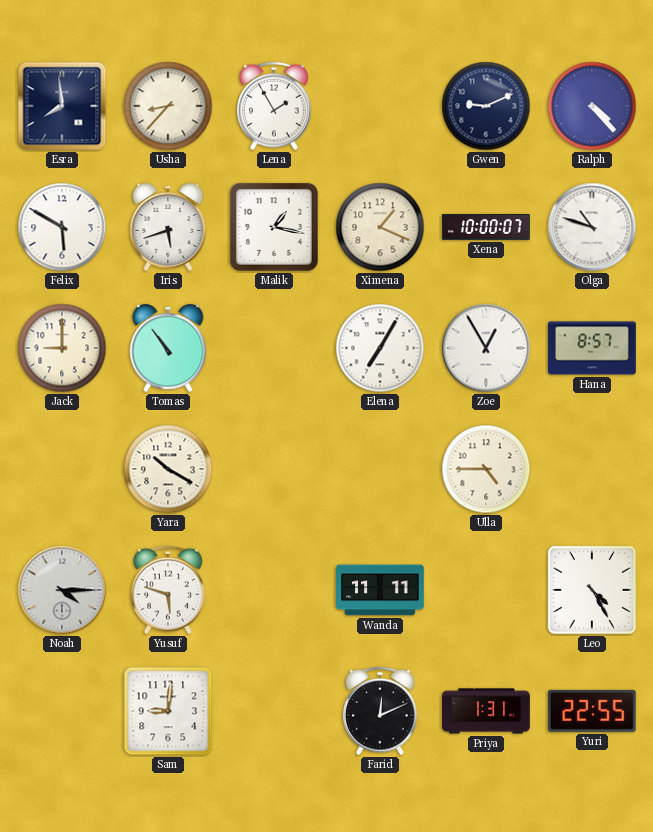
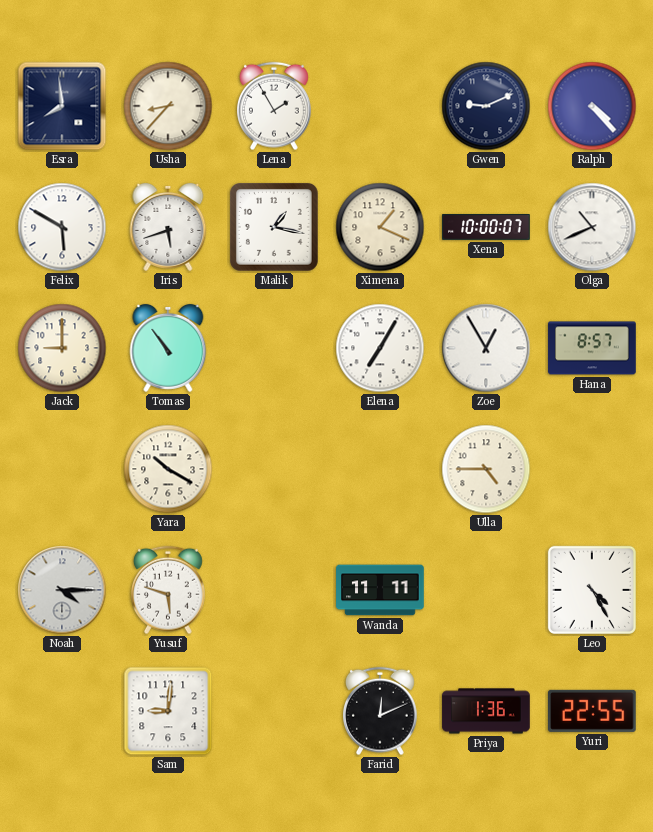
Olga: 10:48 -> 10:41 (592, 227)
Priya: 1:31 -> 1:36 (486, 711)
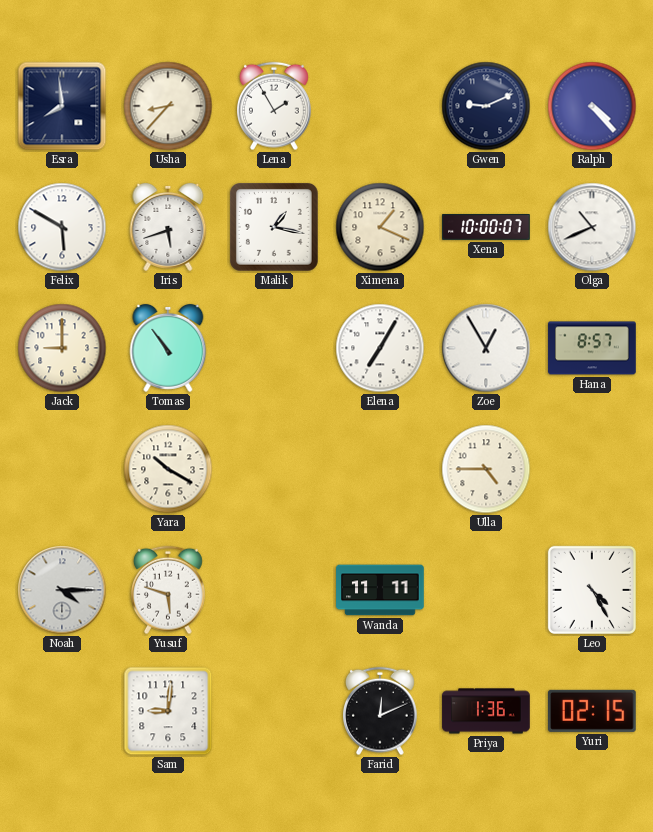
Yuri: 22:55 -> 02:15 (593, 711)
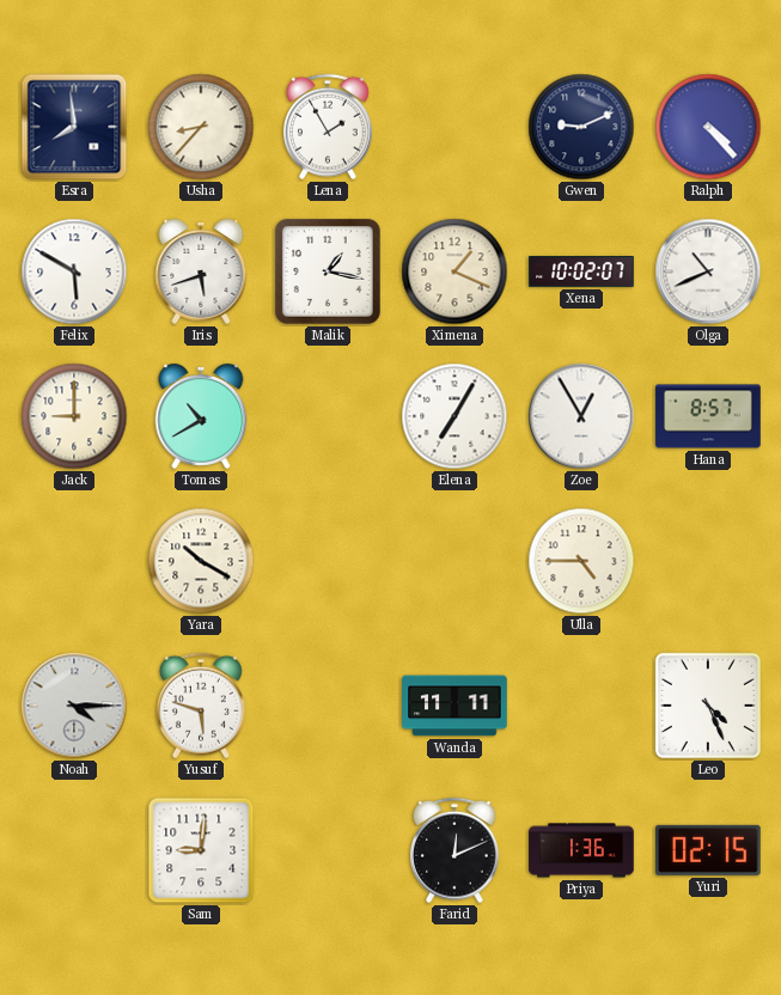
Xena: 10:00 -> 10:02 (581, 273)
Tomas: 10:54 -> 10:40 (201, 416)
Leo: 4:25 -> 4:26 (708, 706)
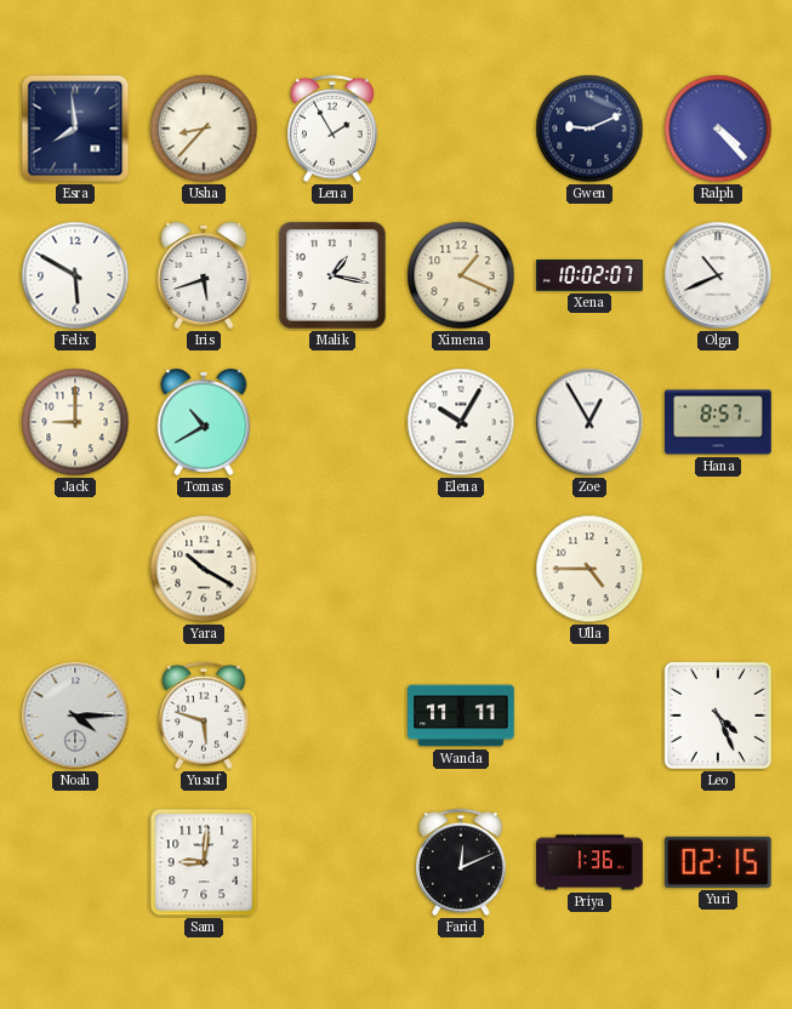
Elena: 7:05 -> 10:05 (461, 422)
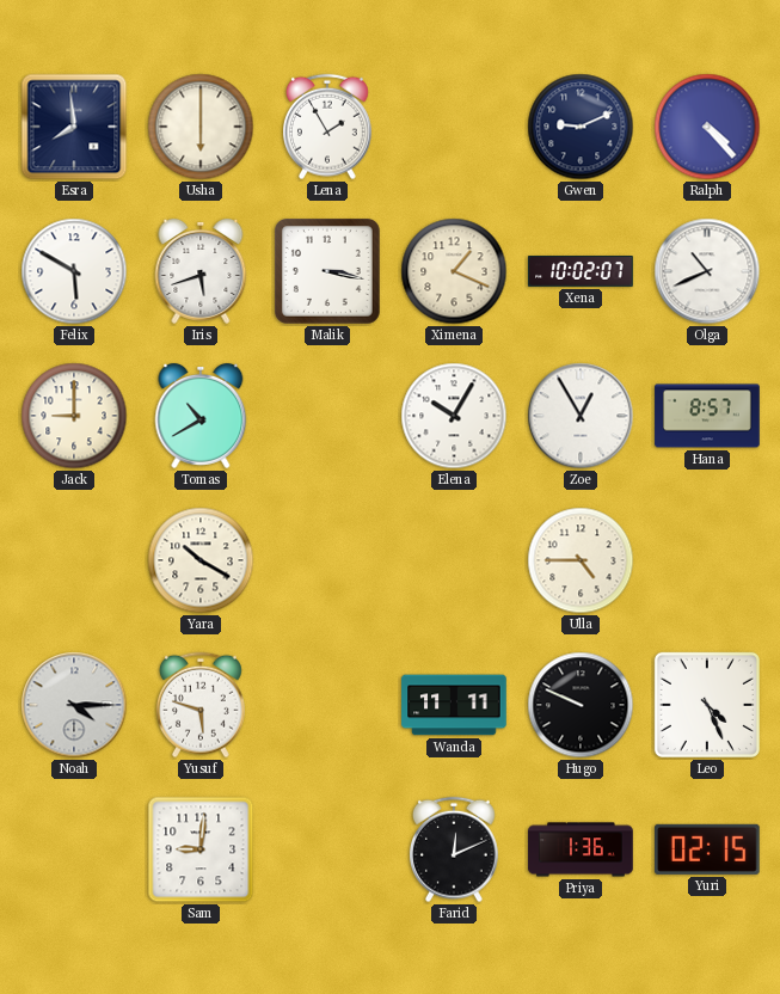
Usha: 8:37 -> 6:00 (201, 127)
Malik: 1:17 -> 3:17 (328, 272)
Hugo: none -> 9:49 (581, 705)
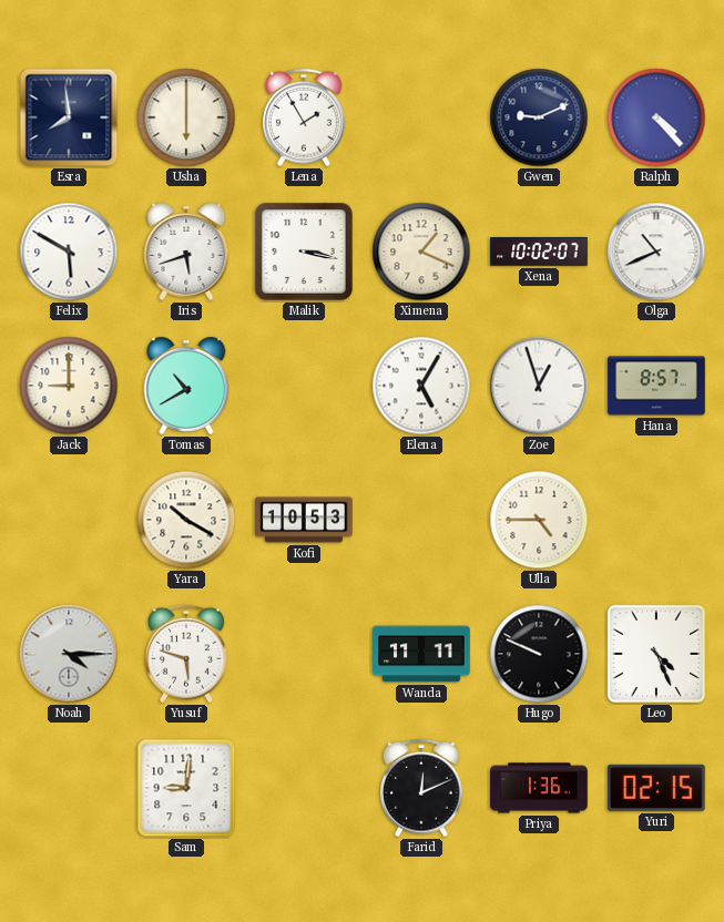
Elena: 10:05 -> 5:05 (421, 386)
Zoe: 12:55 -> 12:57 (539, 386)
Kofi: none -> 10:53 (304, 520)
